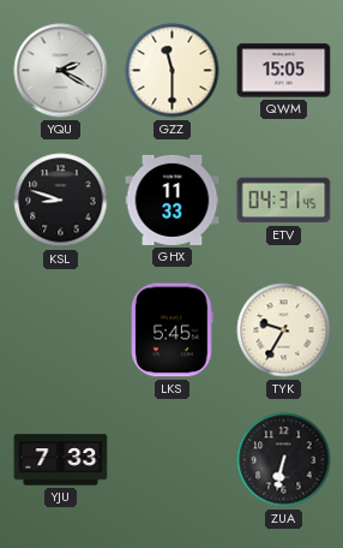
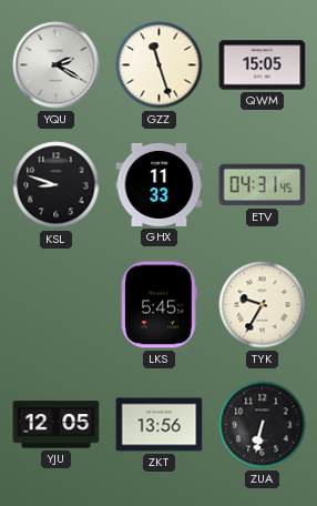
GZZ: 11:30 -> 11:27 (160, 65)
YJU: 7:33 -> 12:05 (57, 425)
ZKT: none -> 13:56 (160, 425)
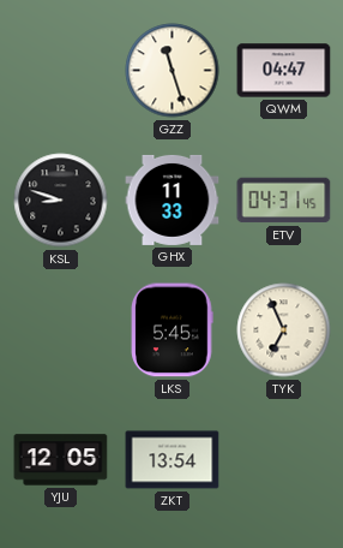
YQU: 2:20 -> none (57, 65)
QWM: 15:05 -> 04:47 (284, 71)
TYK: 9:35 -> 6:56 (284, 330)
ZKT: 13:56 -> 13:54 (173, 460)
ZUA: 6:32 -> none (263, 425)
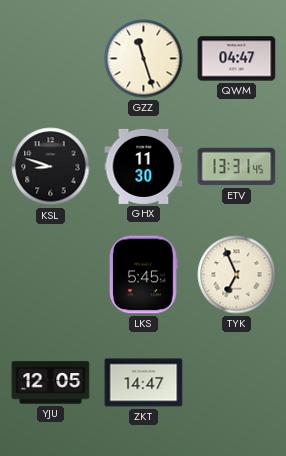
GHX: 11:33 -> 11:30 (144, 166)
ETV: 04:31 -> 13:31 (237, 167)
ZKT: 13:54 -> 14:47 (144, 383)
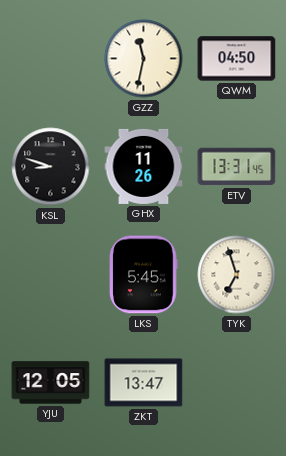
GZZ: 11:27 -> 11:32 (144, 59)
QWM: 04:47 -> 04:50 (237, 59)
GHX: 11:30 -> 11:26 (144, 166)
TYK: 6:56 -> 6:57 (237, 275)
ZKT: 14:47 -> 13:47 (144, 383)
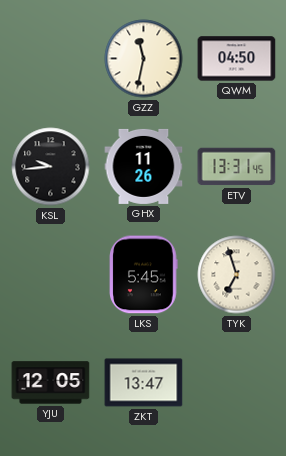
KSL: 8:48 -> 9:44 (51, 167)
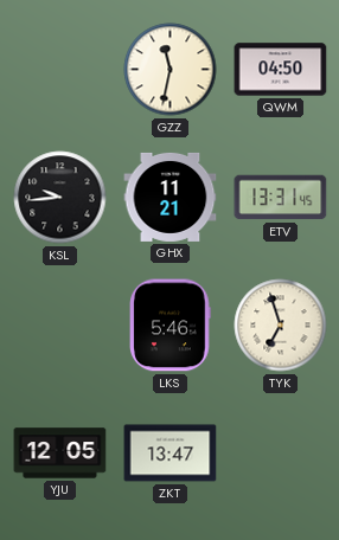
GHX: 11:26 -> 11:21 (171, 197)
LKS: 5:45 -> 5:46 (171, 326)
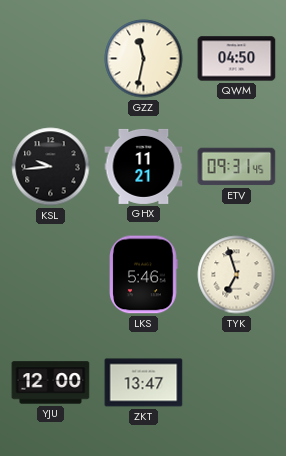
ETV: 13:31 -> 09:31 (237, 167)
YJU: 12:05 -> 12:00 (51, 383)
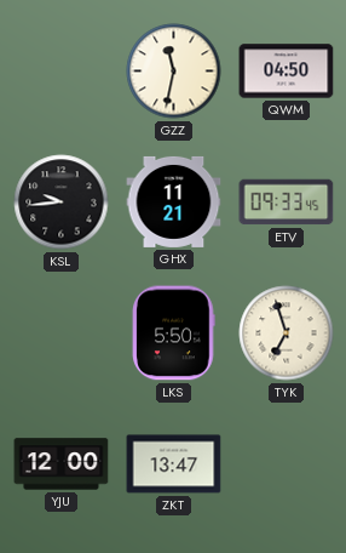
ETV: 09:31 -> 09:33 (287, 203)
LKS: 5:46 -> 5:50 (174, 333)
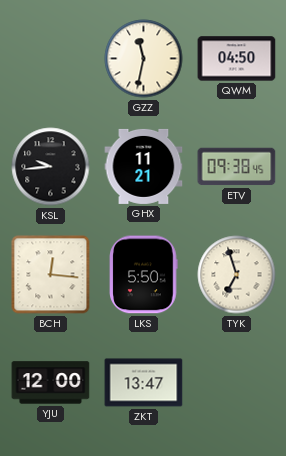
ETV: 09:33 -> 09:38 (237, 167)
BCH: none -> 12:16 (51, 275)
